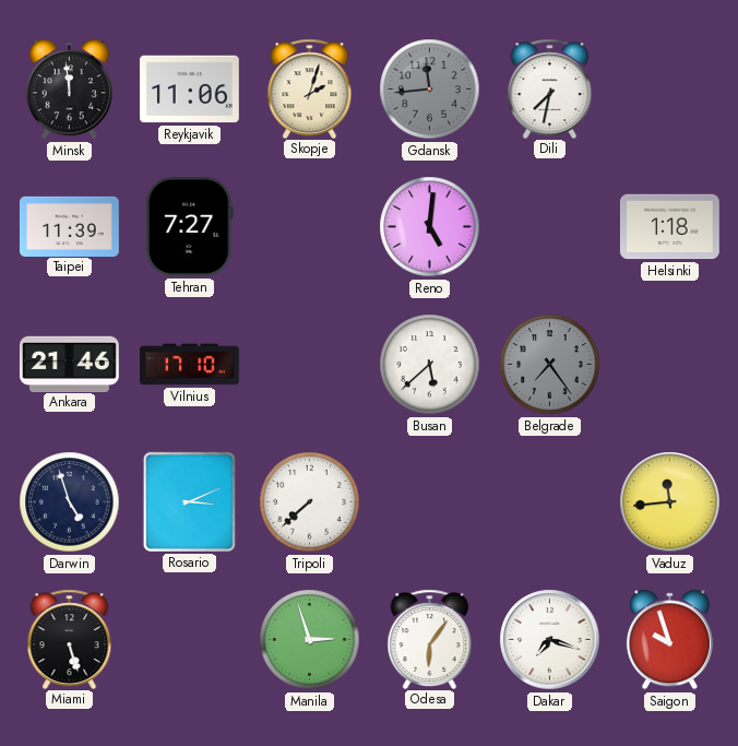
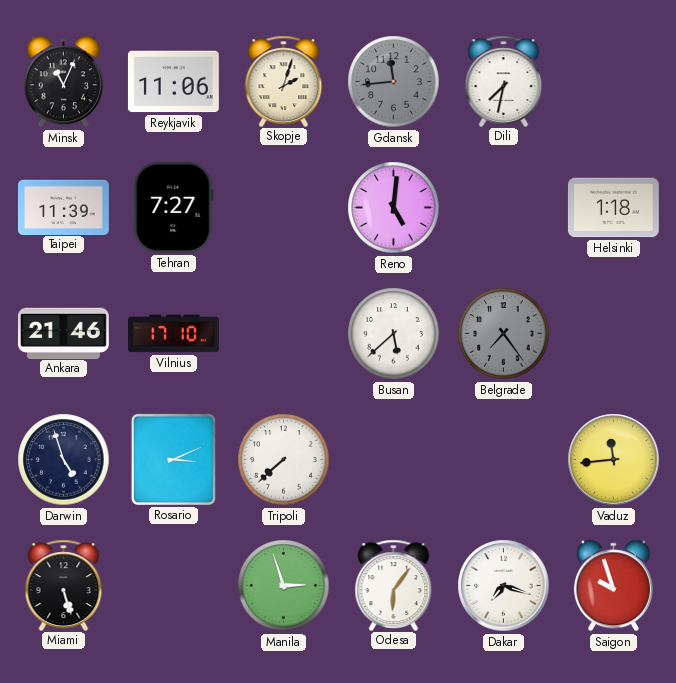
Minsk: 11:59 -> 11:04 (63, 82)
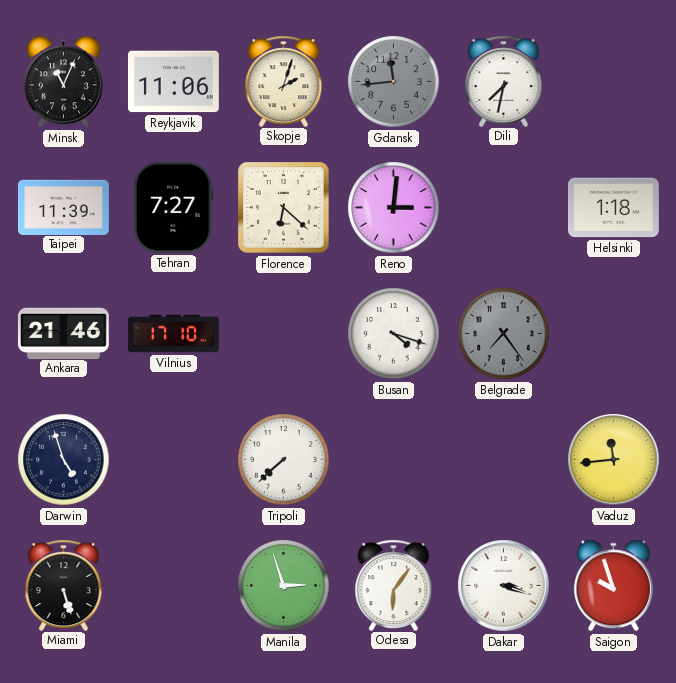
Florence: none -> 6:22 (284, 208)
Reno: 5:01 -> 3:01 (394, 208)
Busan: 5:38 -> 4:18 (394, 334)
Rosario: 3:11 -> none (173, 459)
Dakar: 7:18 -> 3:18 (504, 586)
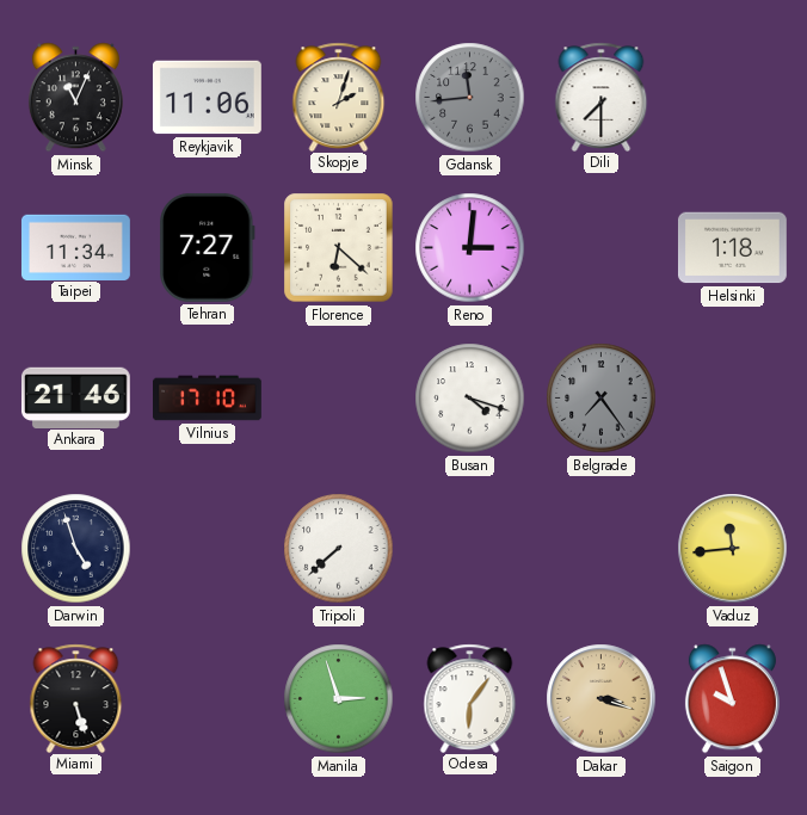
Dili: 7:32 -> 7:30 (602, 97)
Taipei: 11:39 -> 11:34 (75, 247)
Dakar dial: white -> champagne (602, 699)
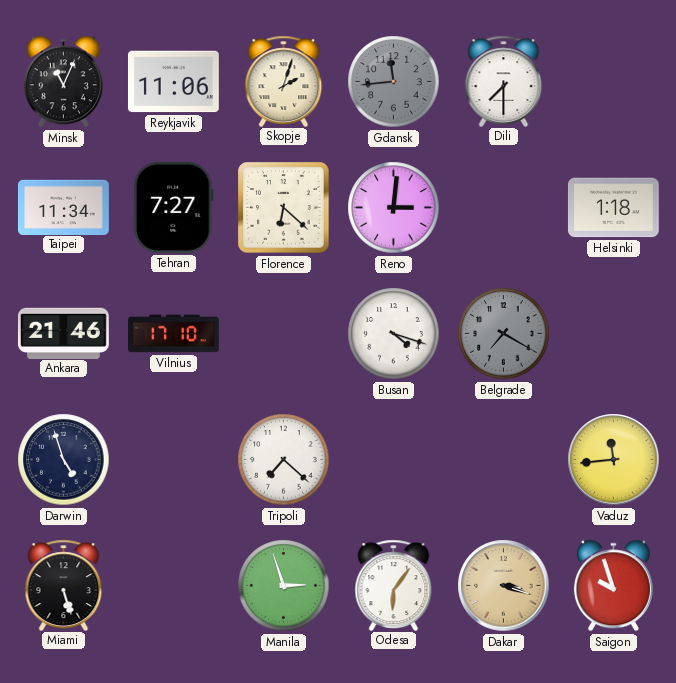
Belgrade: 7:24 -> 7:20 (504, 334)
Tripoli: 7:38 -> 7:22 (284, 460)
